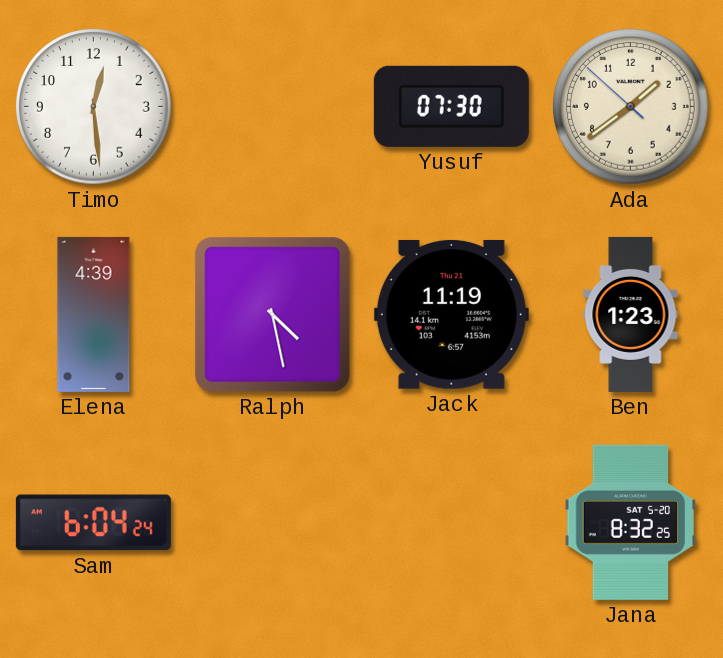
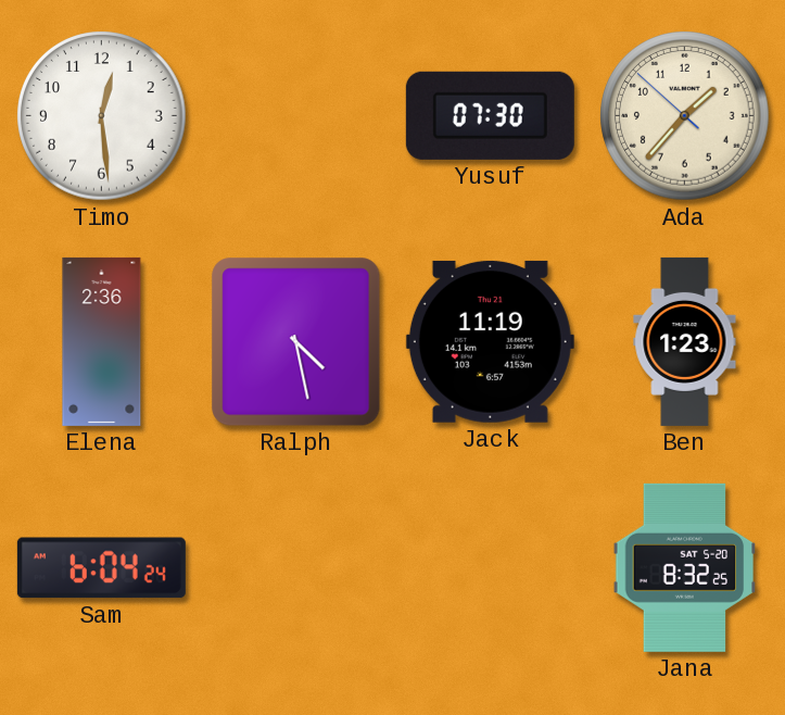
Ada: 1:38 -> 1:36 (685, 116)
Elena: 4:39 -> 2:36 (102, 341)
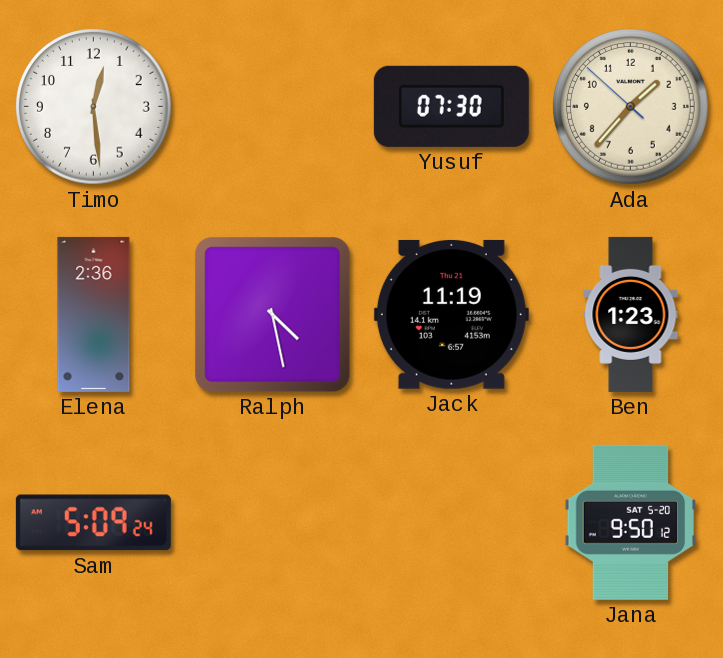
Sam: 6:04 -> 5:09 (93, 523)
Jana: 8:32 -> 9:50 (631, 522)
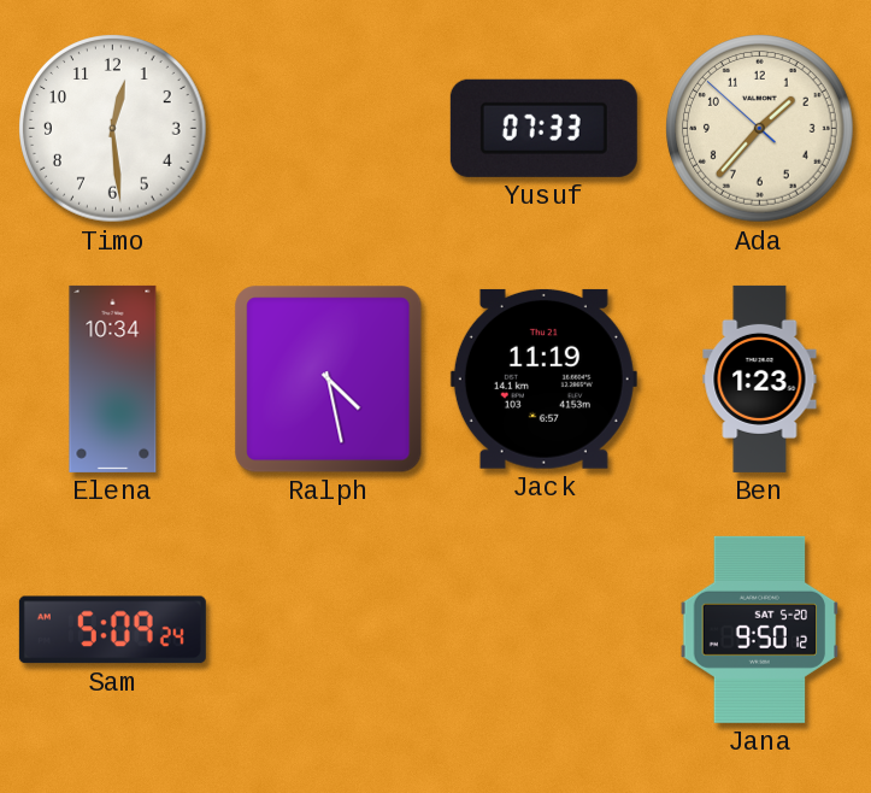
Yusuf: 07:30 -> 07:33 (543, 128)
Elena: 2:36 -> 10:34 (113, 378)
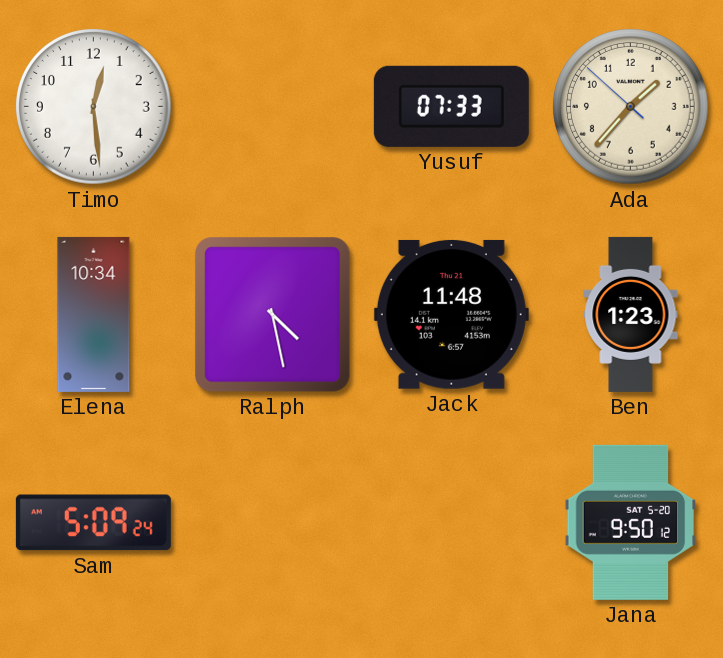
Jack: 11:19 -> 11:48 (451, 314)
